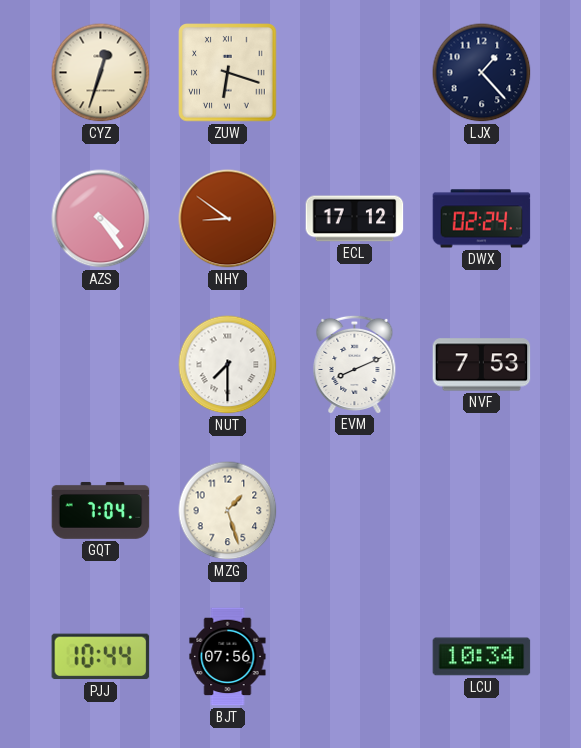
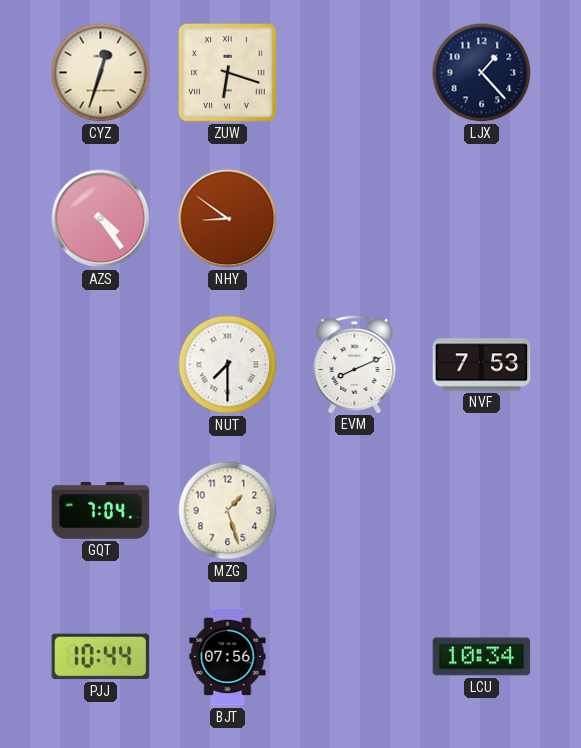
ECL: 17:12 -> none (355, 219)
DWX: 02:24 -> none (482, 219)
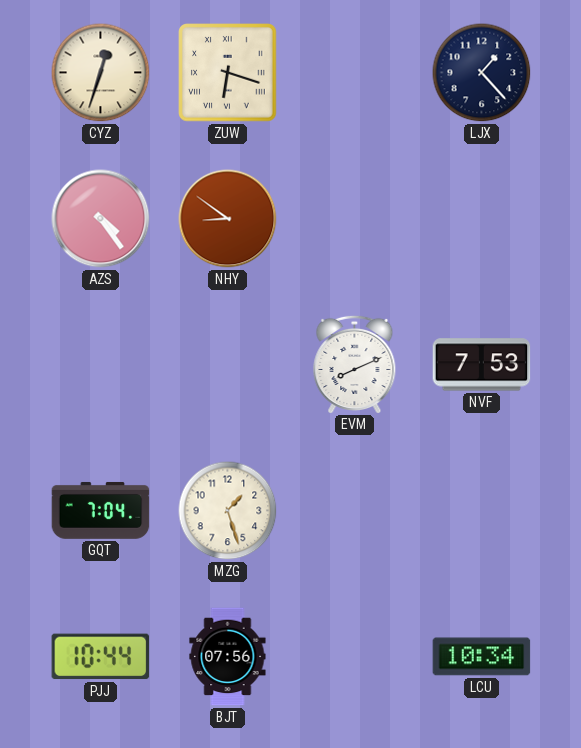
NUT: 7:30 -> none (228, 365)
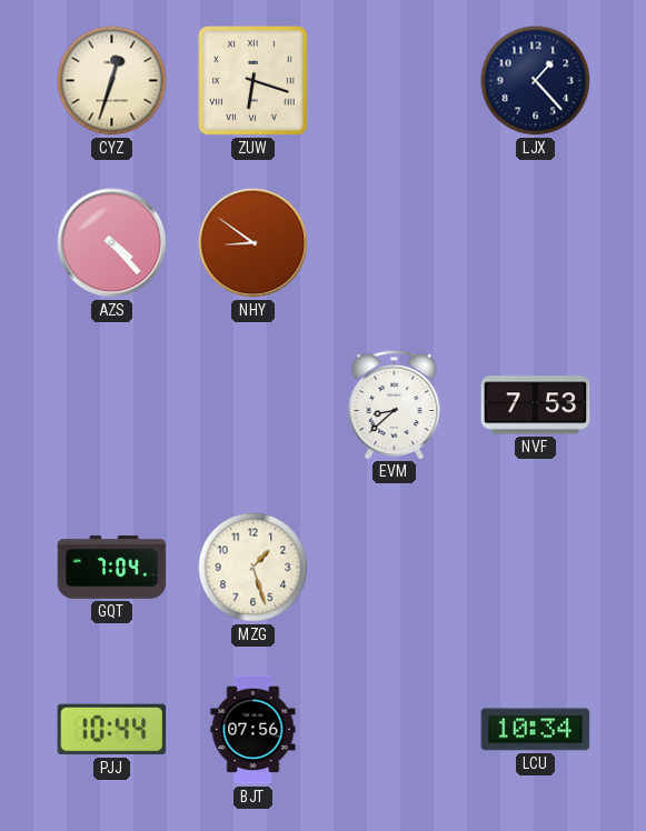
AZS: 4:24 -> 4:23 (112, 243)
EVM: 8:11 -> 8:38 (395, 404)
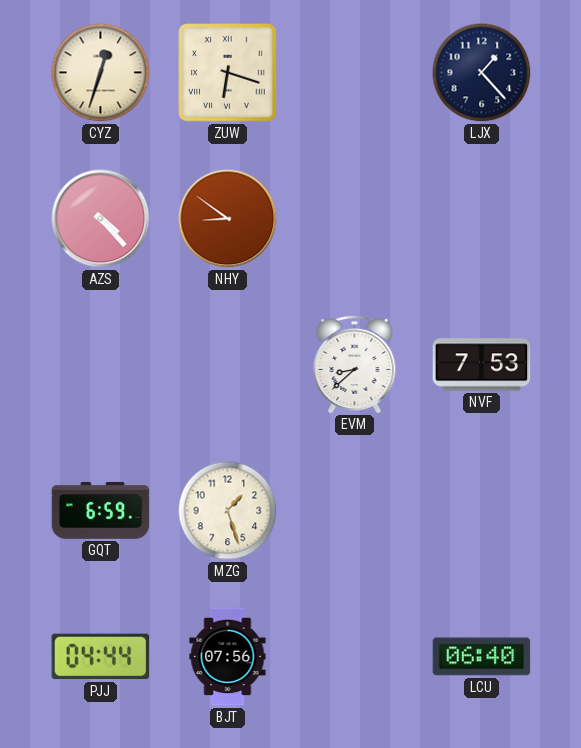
GQT: 7:04 -> 6:59 (101, 510)
PJJ: 10:44 -> 04:44 (101, 657)
LCU: 10:34 -> 06:40 (482, 657)
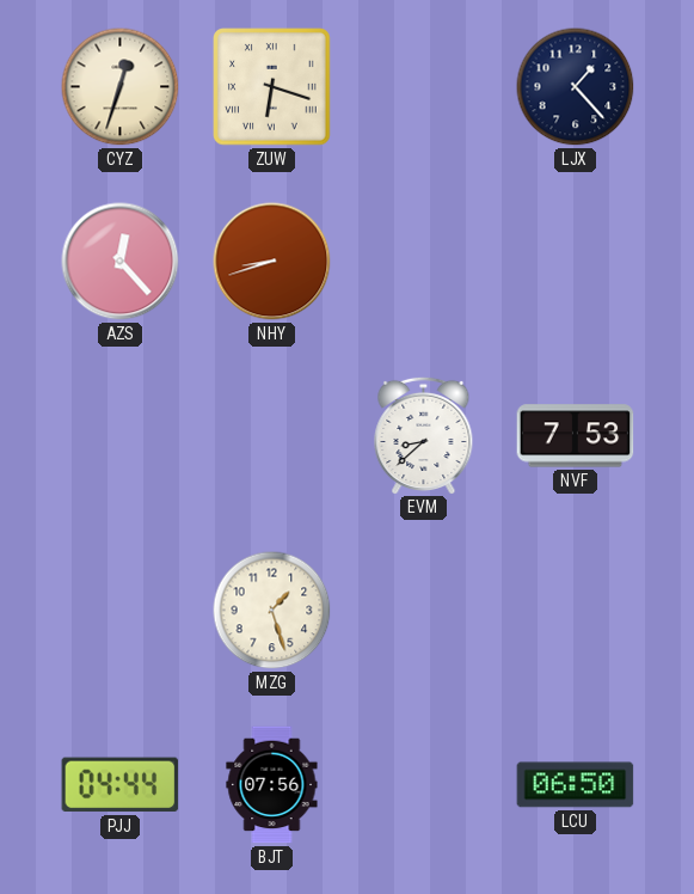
AZS: 4:23 -> 12:23 (121, 262)
NHY: 8:51 -> 8:42 (272, 262)
GQT: 6:59 -> none (101, 510)
LCU: 06:40 -> 06:50 (576, 785)
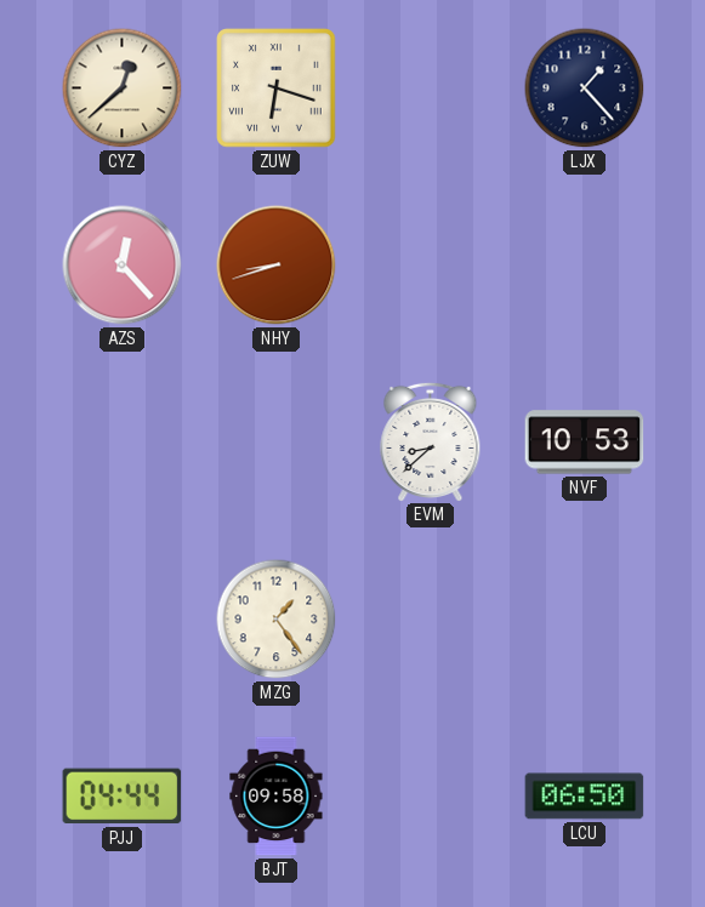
CYZ: 12:33 -> 12:38 (123, 89)
NVF: 7:53 -> 10:53 (585, 443)
MZG: 1:27 -> 1:24 (277, 620)
BJT: 07:56 -> 09:58 (277, 797)
